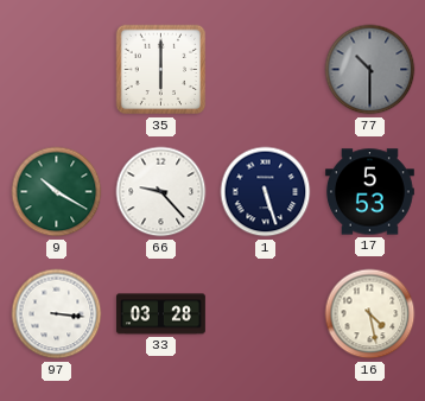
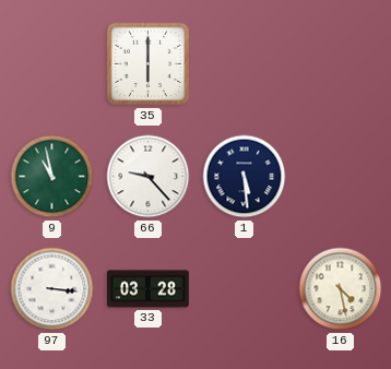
77: 10:30 -> none (370, 70)
9: 10:20 -> 10:58 (52, 177)
1: 5:27 -> 5:29 (245, 177)
17: 5:53 -> none (369, 192)
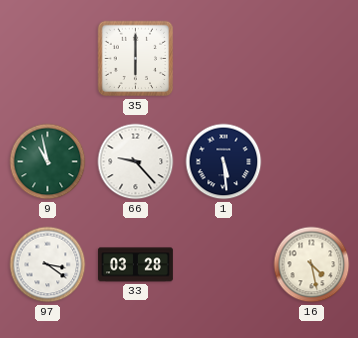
97: 3:16 -> 3:21 (48, 265)
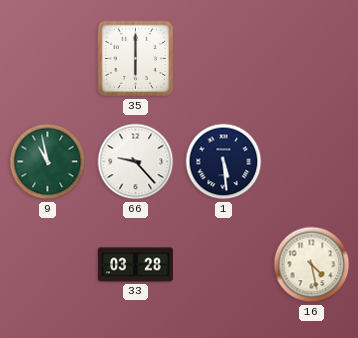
97: 3:21 -> none (48, 265)
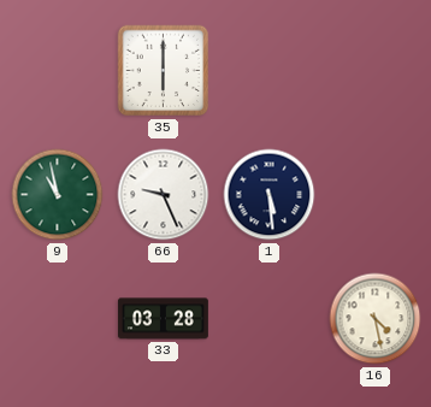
66: 9:23 -> 9:26 (164, 195)
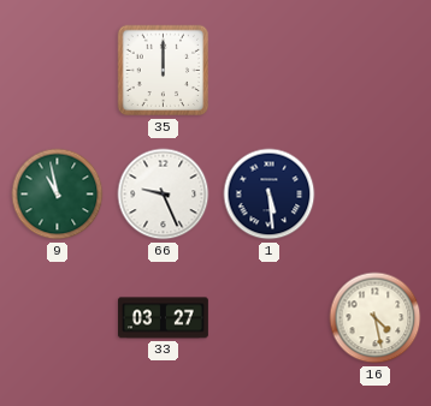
35: 6:00 -> 12:00 (164, 71)
33: 03:28 -> 03:27 (163, 318)
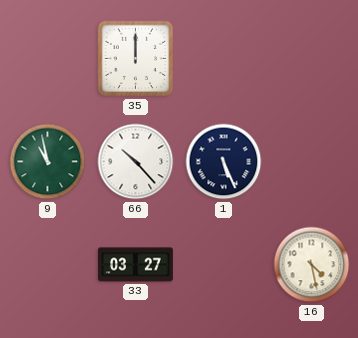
66: 9:26 -> 10:23 (136, 162)
1: 5:29 -> 5:26 (224, 162)
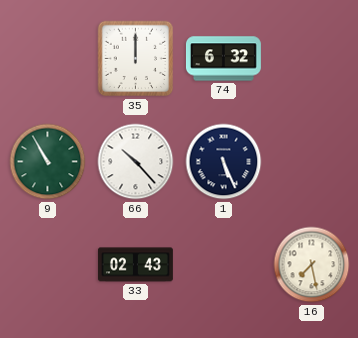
74: none -> 6:32 (223, 59)
9: 10:58 -> 10:55 (48, 162)
33: 03:27 -> 02:43 (135, 265)
16: 4:28 -> 7:28 (312, 265)
